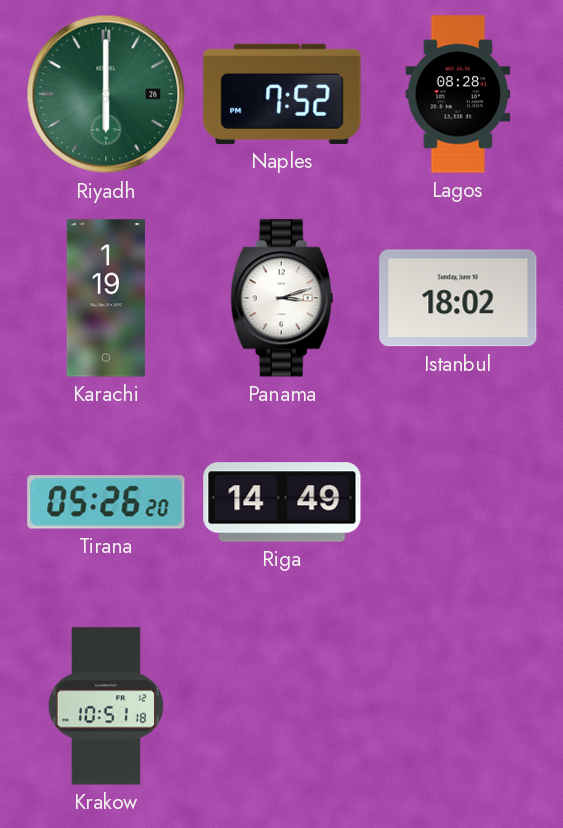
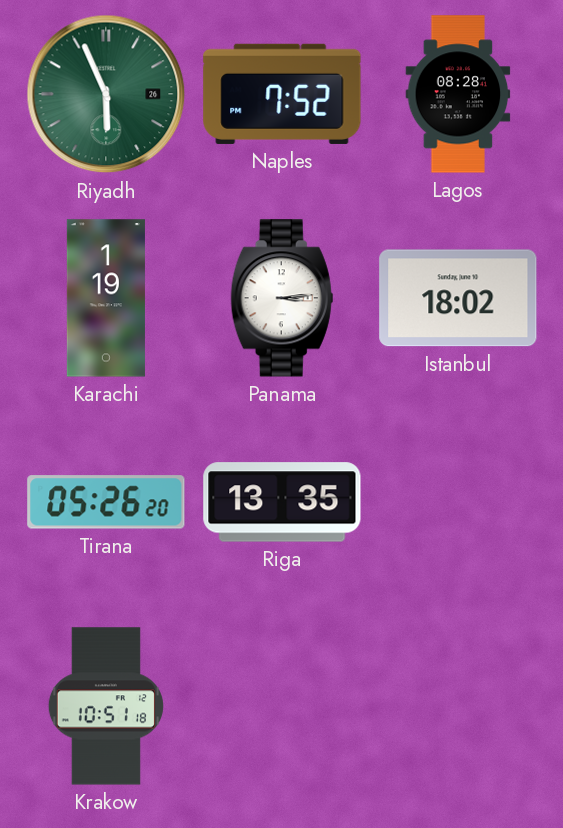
Riyadh: 6:00 -> 5:56 (106, 94)
Panama: 3:12 -> 3:14 (282, 298)
Riga: 14:49 -> 13:35 (282, 502)
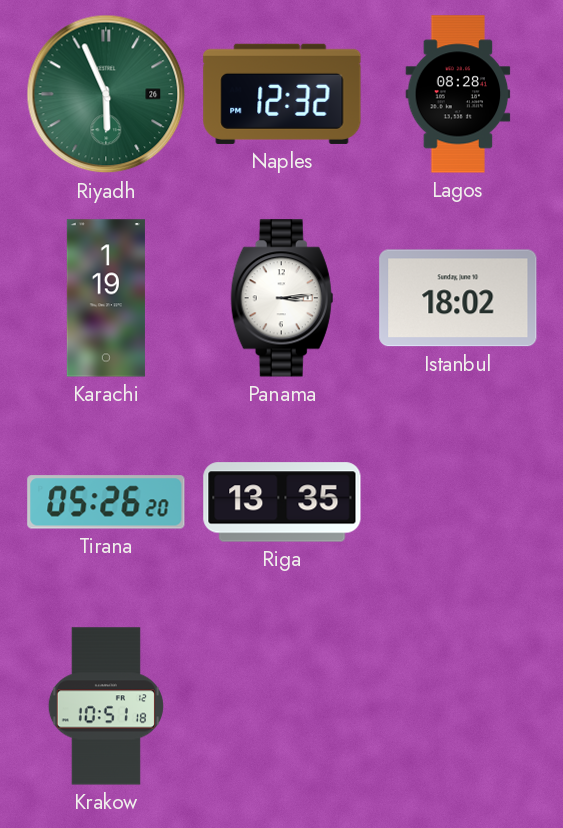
Naples: 7:52 -> 12:32 (282, 94)
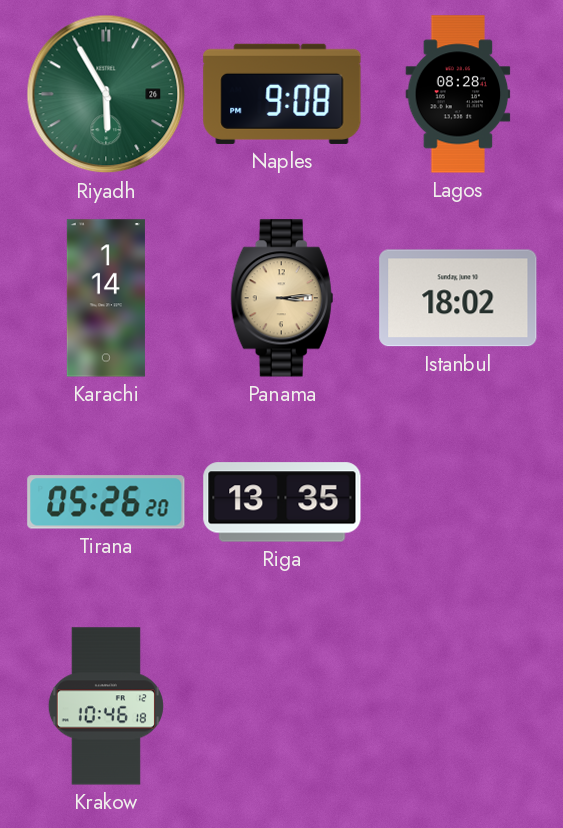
Riyadh: 5:56 -> 5:55 (106, 94)
Naples: 12:32 -> 9:08 (282, 94)
Karachi: 1:19 -> 1:14 (106, 298)
Panama dial: white -> champagne (282, 298)
Krakow: 10:51 -> 10:46 (106, 706)
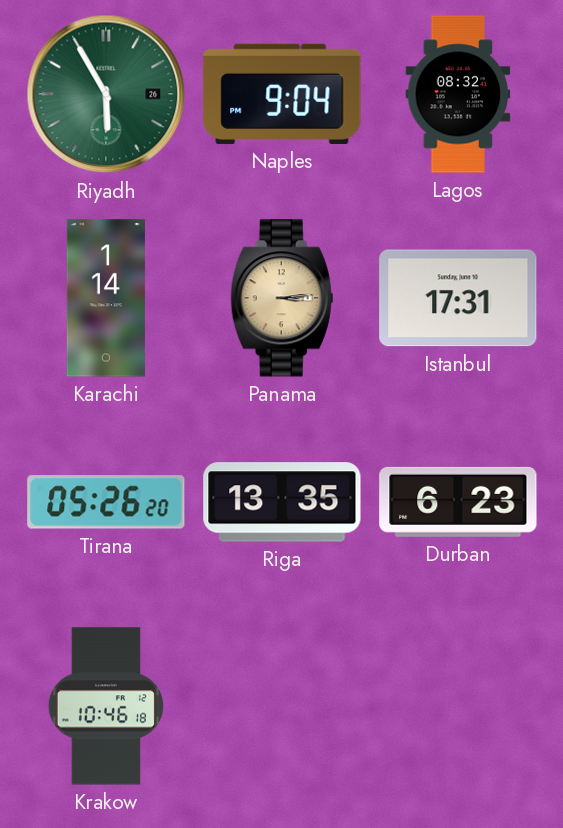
Naples: 9:08 -> 9:04 (282, 94)
Lagos: 08:28 -> 08:32 (458, 94)
Istanbul: 18:02 -> 17:31 (458, 298)
Durban: none -> 6:23 (458, 502)
